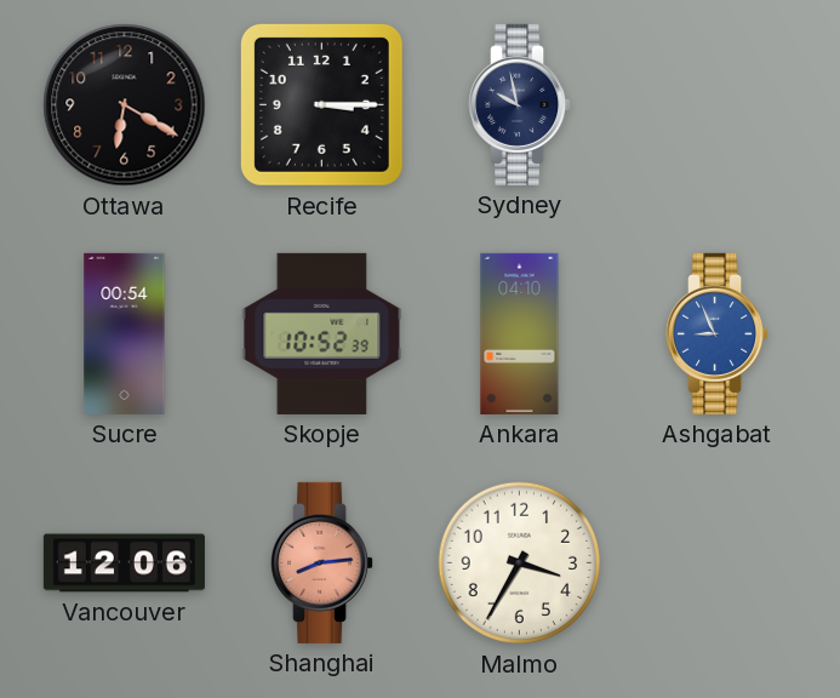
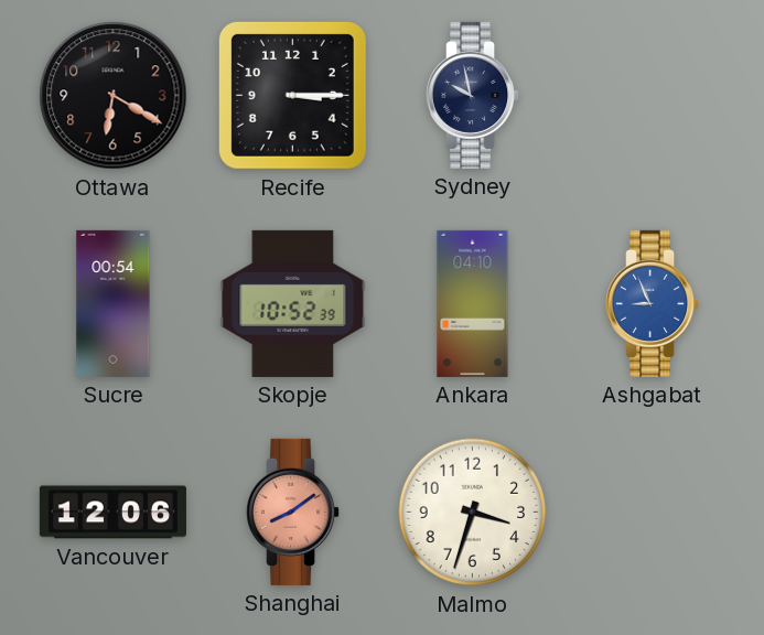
Shanghai: 8:14 -> 8:09 (293, 512)
Malmo: 3:35 -> 3:33 (473, 513)
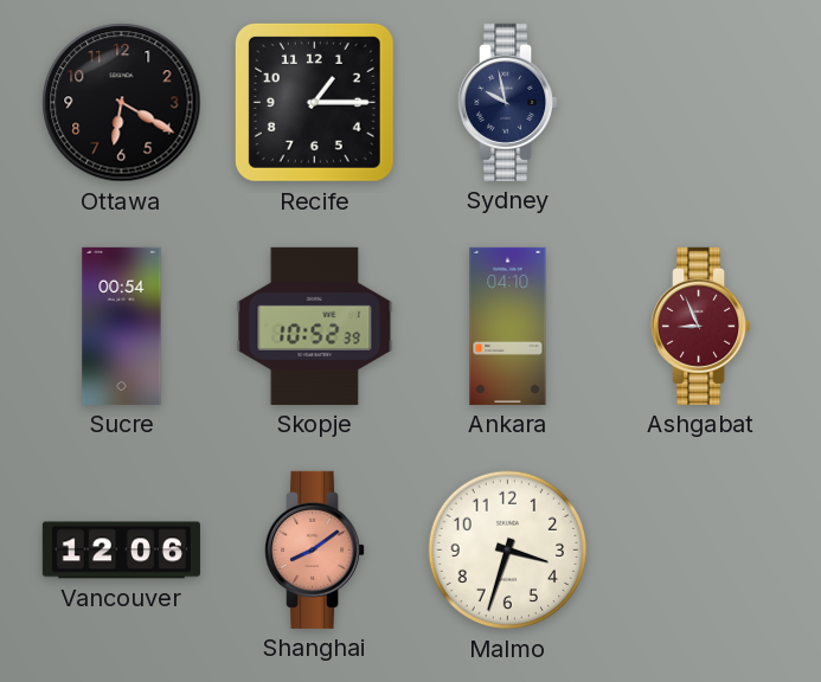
Recife: 3:15 -> 1:15 (314, 102)
Ashgabat dial: blue -> burgundy (701, 326)
